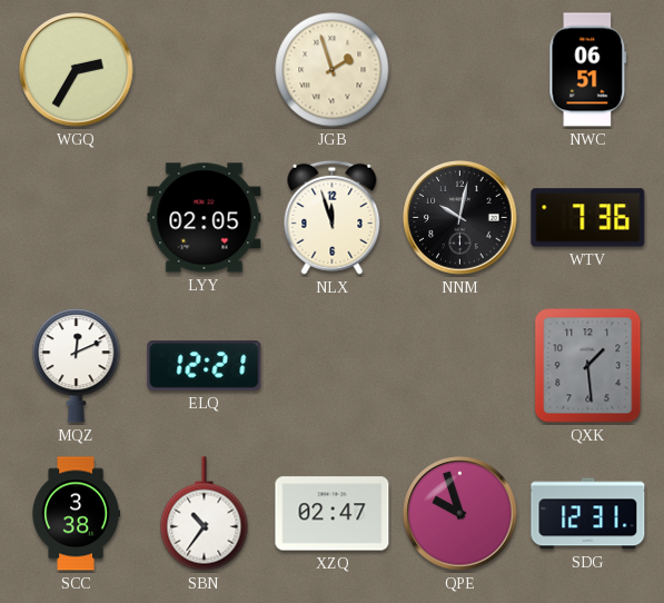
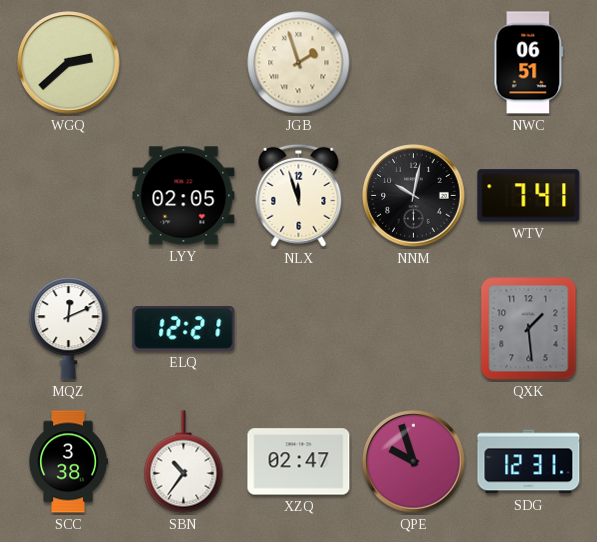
WGQ: 2:35 -> 2:38 (69, 63)
WTV: 7:36 -> 7:41 (529, 196)
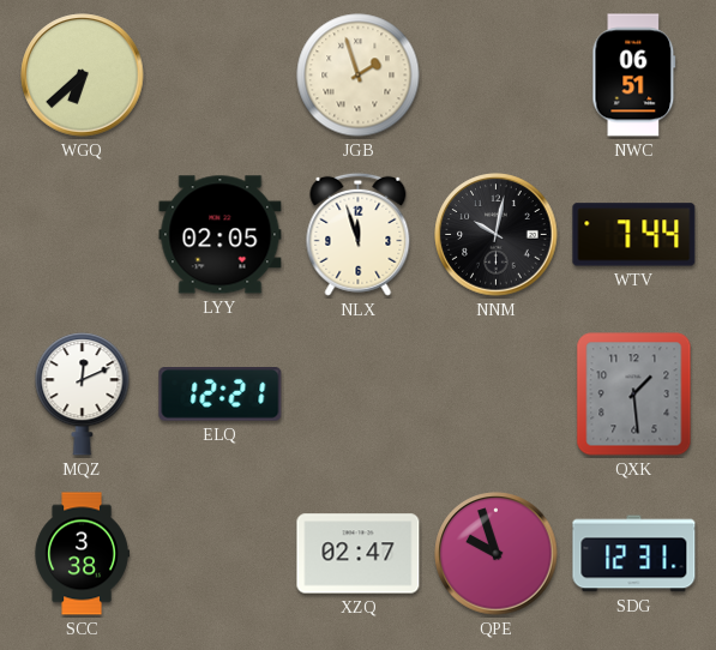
WGQ: 2:38 -> 6:38 (83, 76)
WTV: 7:41 -> 7:44 (634, 235)
SBN: 10:36 -> none (184, 462)
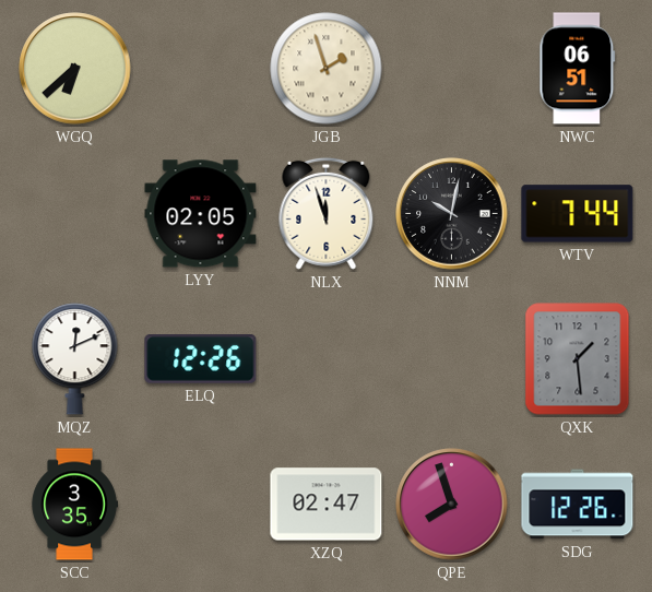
ELQ: 12:21 -> 12:26 (201, 359)
SCC: 3:38 -> 3:35 (74, 505)
QPE: 9:57 -> 7:57 (452, 505)
SDG: 12:31 -> 12:26 (578, 505)
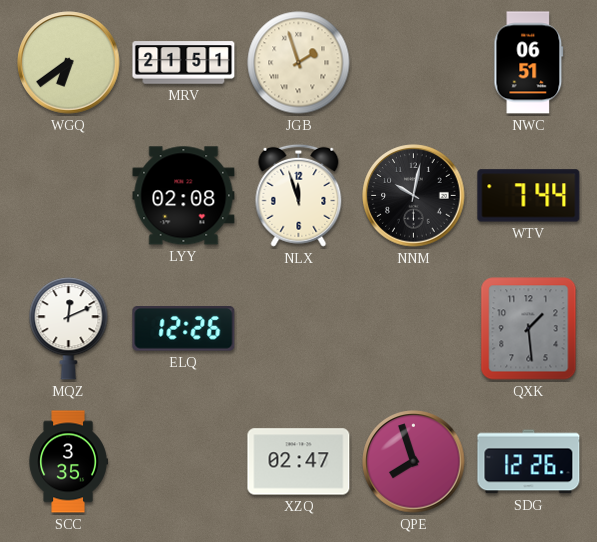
WGQ: 6:38 -> 6:39 (69, 63)
MRV: none -> 21:51 (184, 63)
LYY: 02:05 -> 02:08 (184, 196)
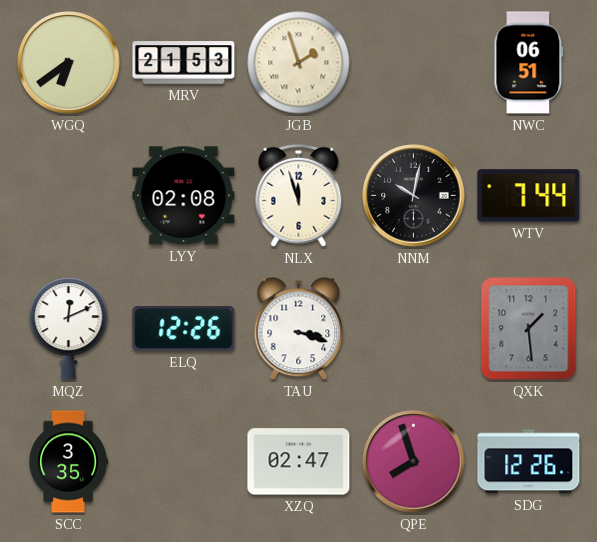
MRV: 21:51 -> 21:53 (184, 63)
TAU: none -> 3:18 (299, 329)
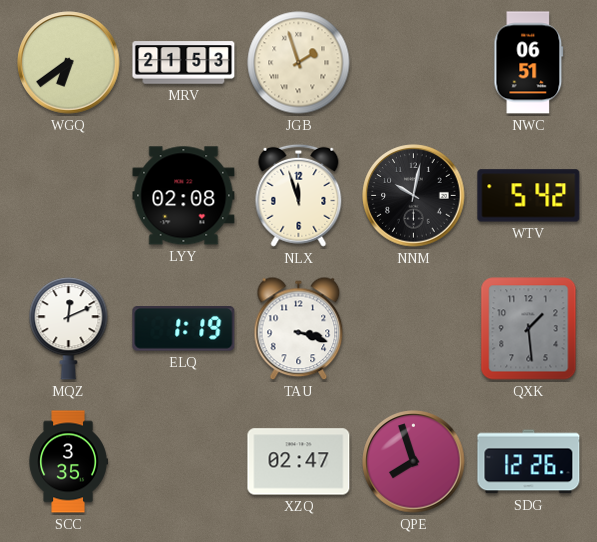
WTV: 7:44 -> 5:42 (529, 196)
ELQ: 12:26 -> 1:19 (184, 329)
